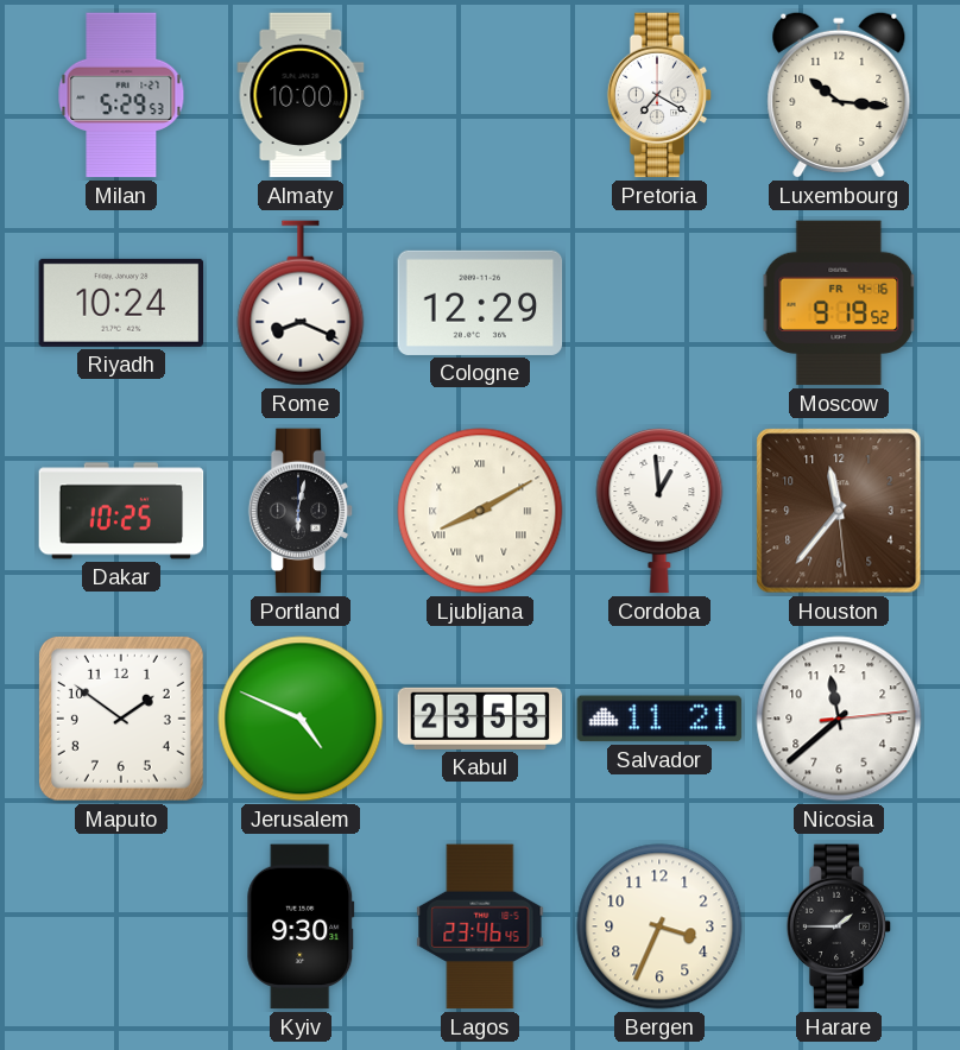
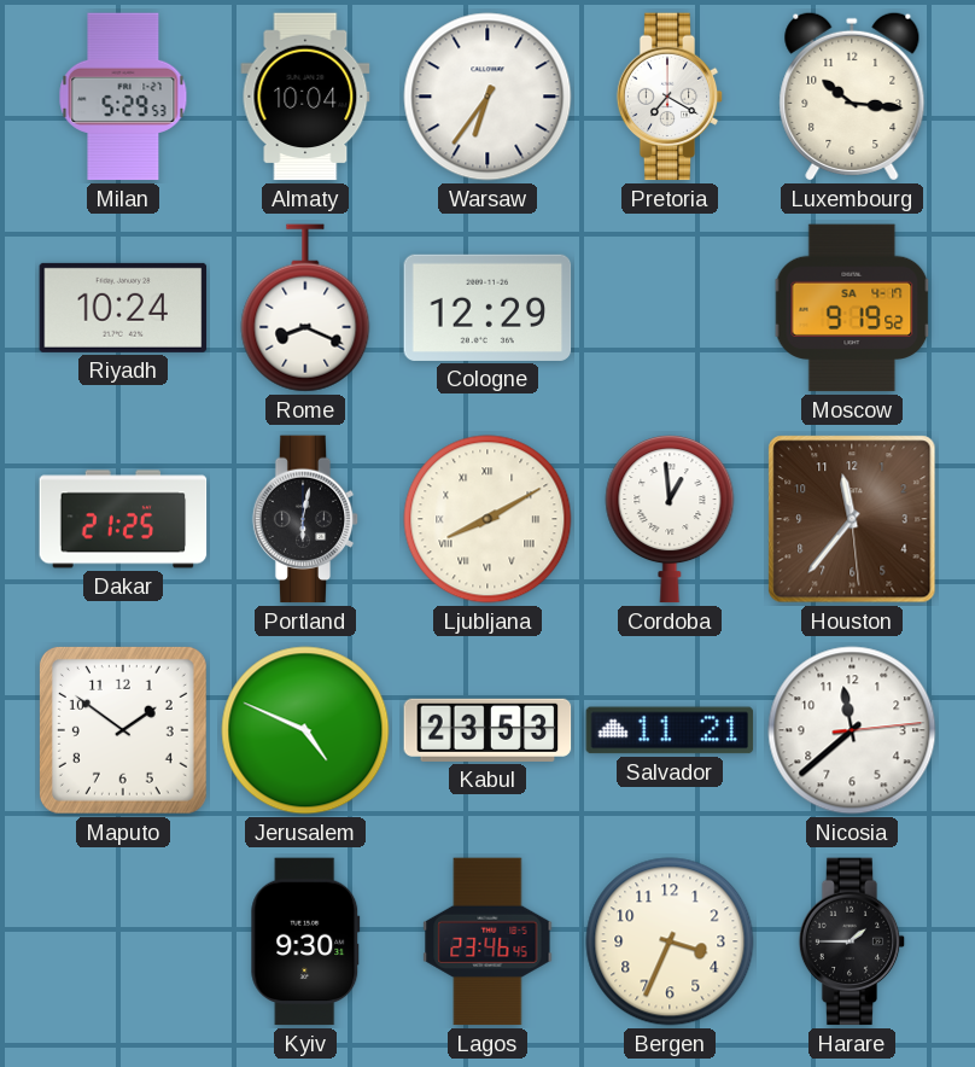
Almaty: 10:00 -> 10:04 (305, 97)
Warsaw: none -> 6:36 (488, 97)
Moscow date: FR 4-16 -> SA 4-17 (852, 308)
Dakar: 10:25 -> 21:25 (123, 519)
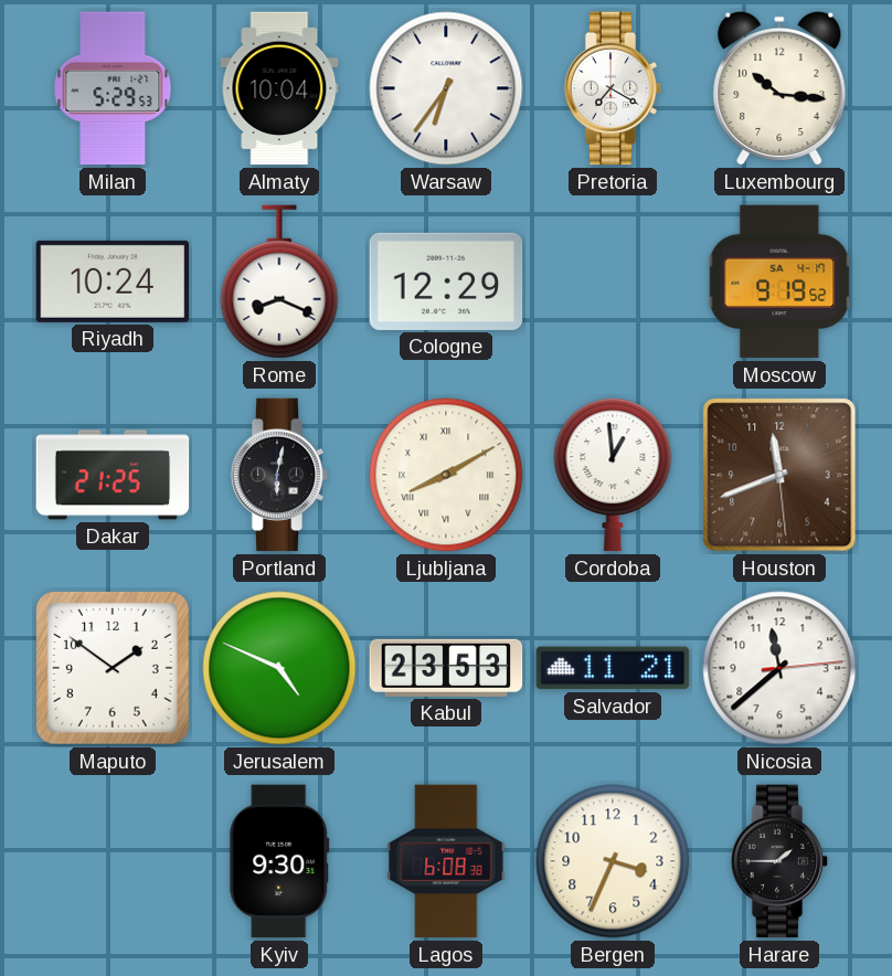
Houston: 11:36 -> 11:41 (779, 475)
Lagos: 23:46 -> 6:08 (446, 861)
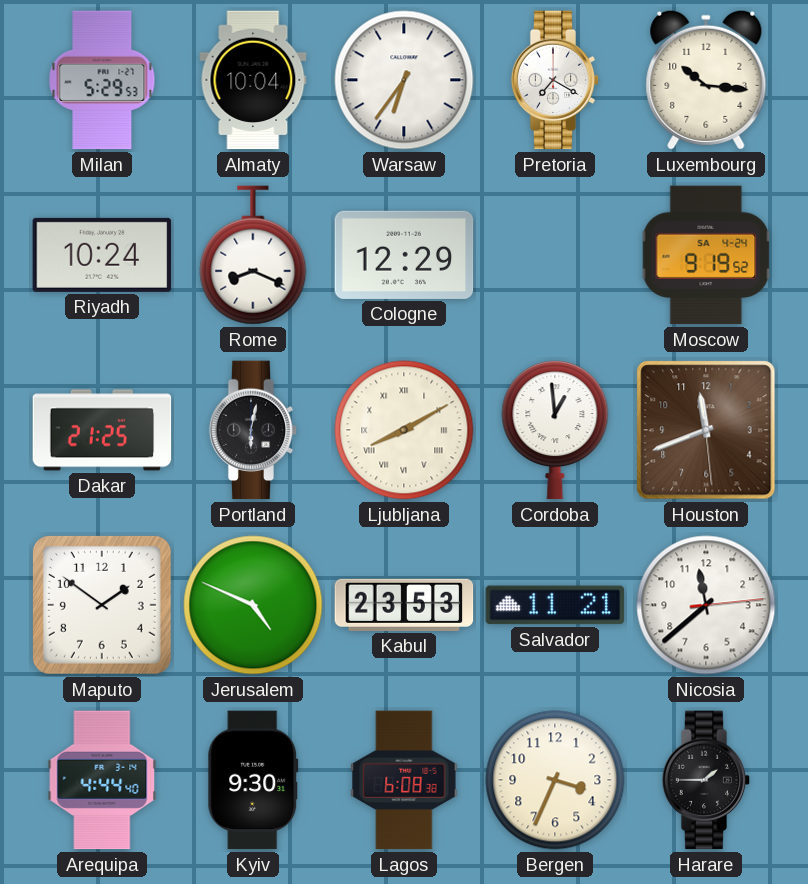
Moscow date: SA 4-17 -> SA 4-24 (706, 255)
Arequipa: none -> 4:44 (102, 780)
